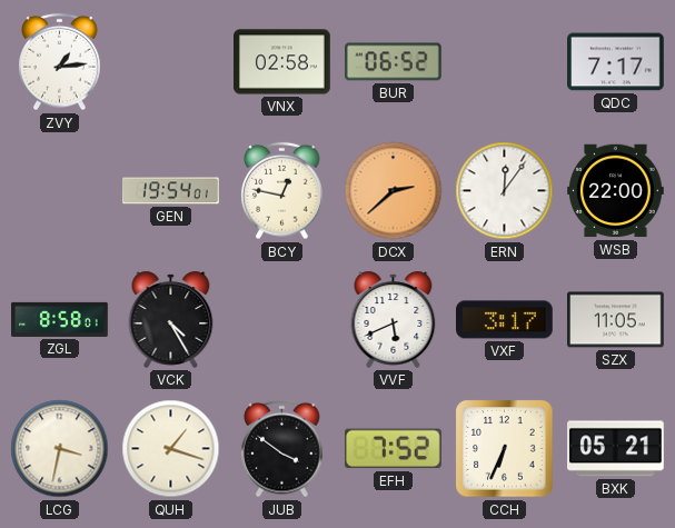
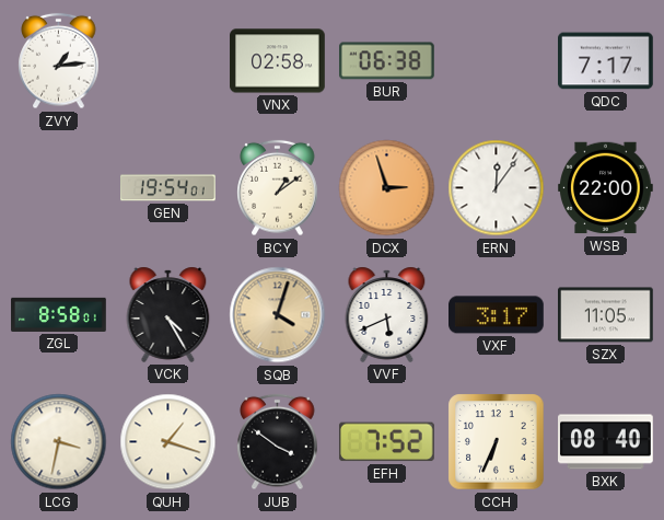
BUR: 06:52 -> 06:38 (387, 61)
BCY: 12:47 -> 1:09 (278, 188)
DCX: 2:38 -> 2:57 (387, 188)
SQB: none -> 4:03 (278, 315)
BXK: 05:21 -> 08:40 (606, 442)
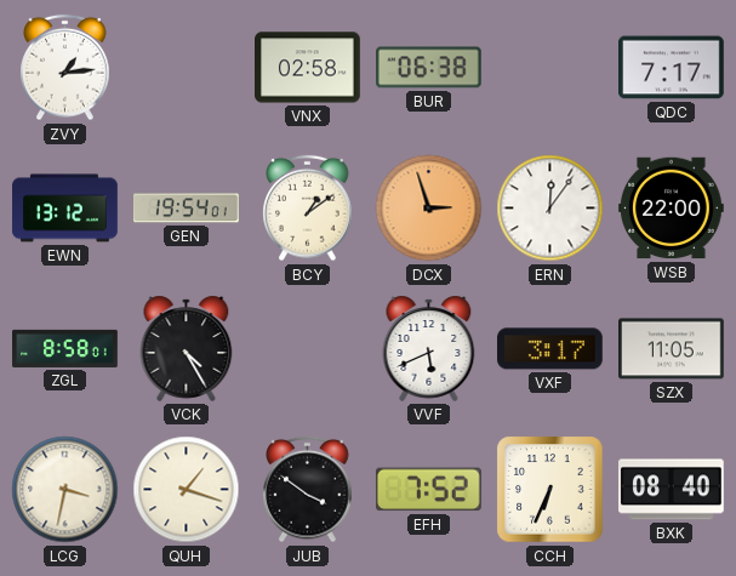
EWN: none -> 13:12 (65, 209)
SQB: 4:03 -> none (278, 315)
